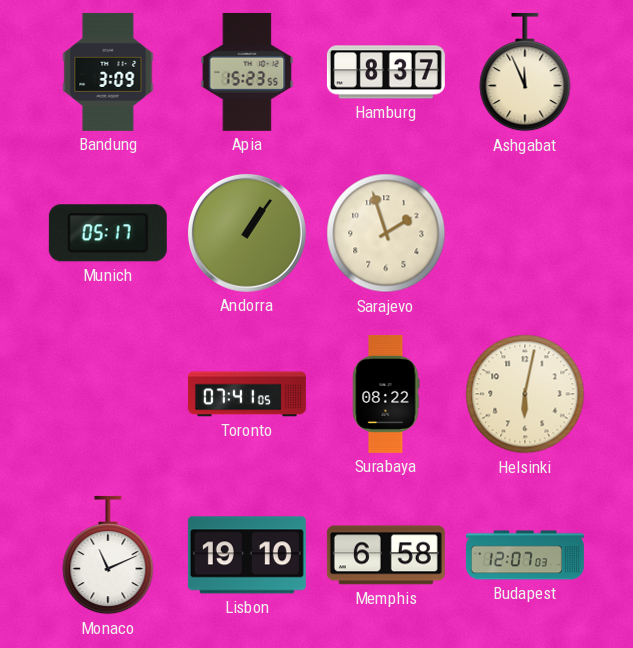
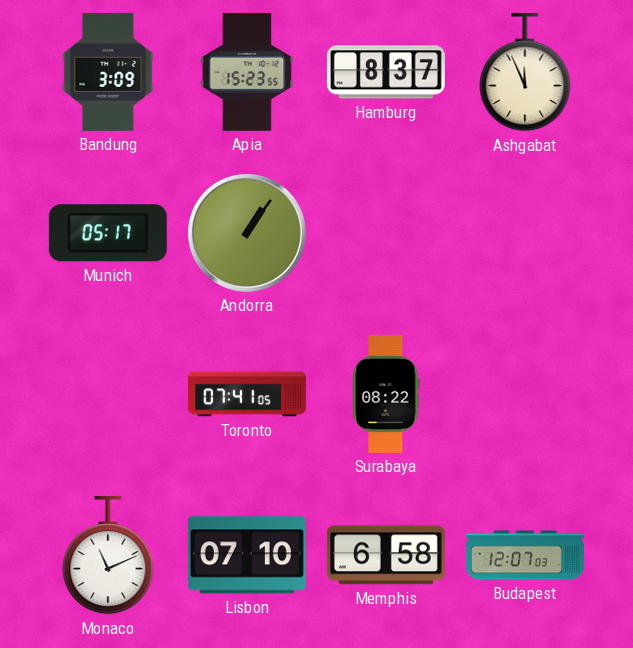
Sarajevo: 1:57 -> none (386, 233)
Helsinki: 6:02 -> none (525, 394)
Lisbon: 19:10 -> 07:10 (247, 555)
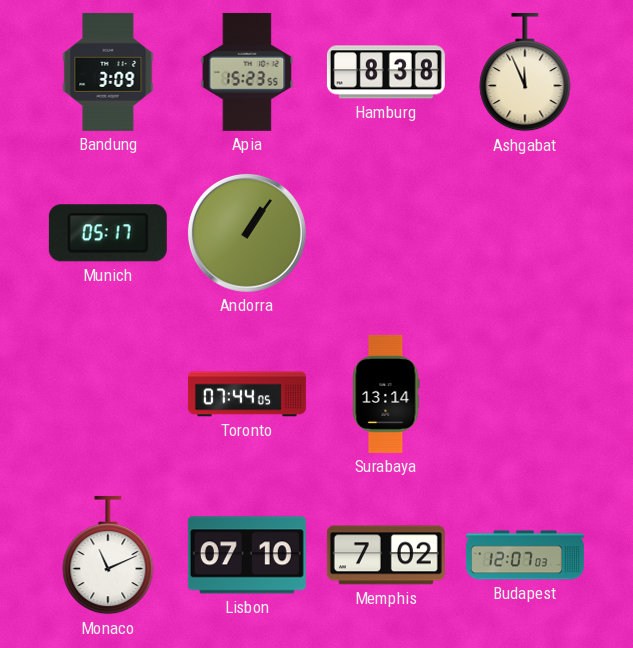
Hamburg: 8:37 -> 8:38 (386, 72)
Toronto: 07:41 -> 07:44 (247, 394)
Surabaya: 08:22 -> 13:14 (386, 394)
Memphis: 6:58 -> 7:02 (386, 555)
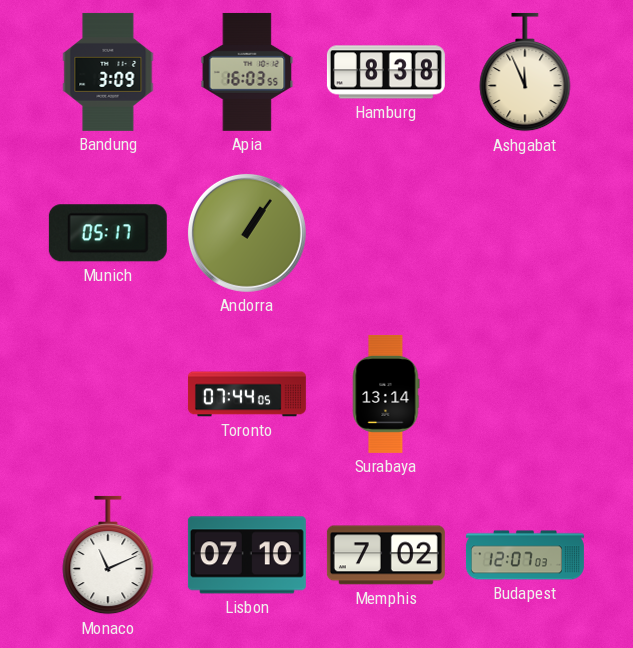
Apia: 15:23 -> 16:03 (247, 72)
